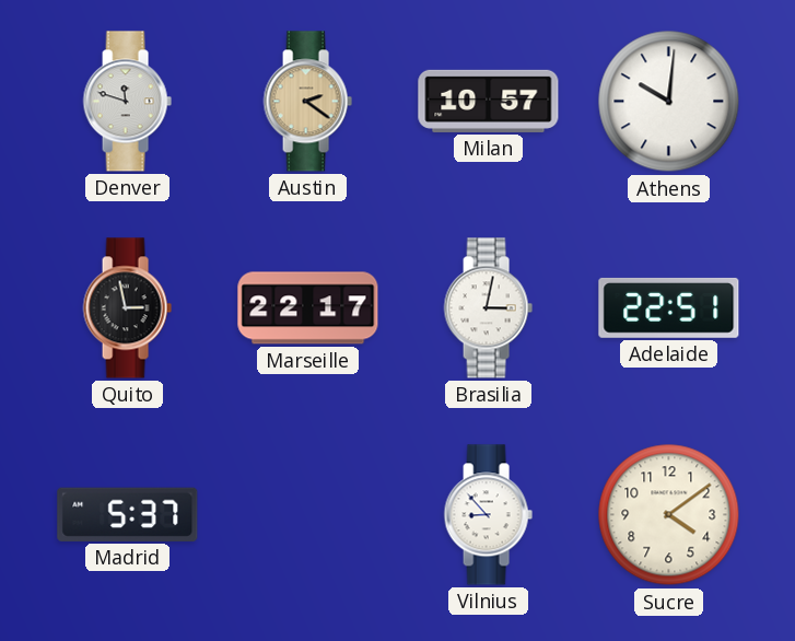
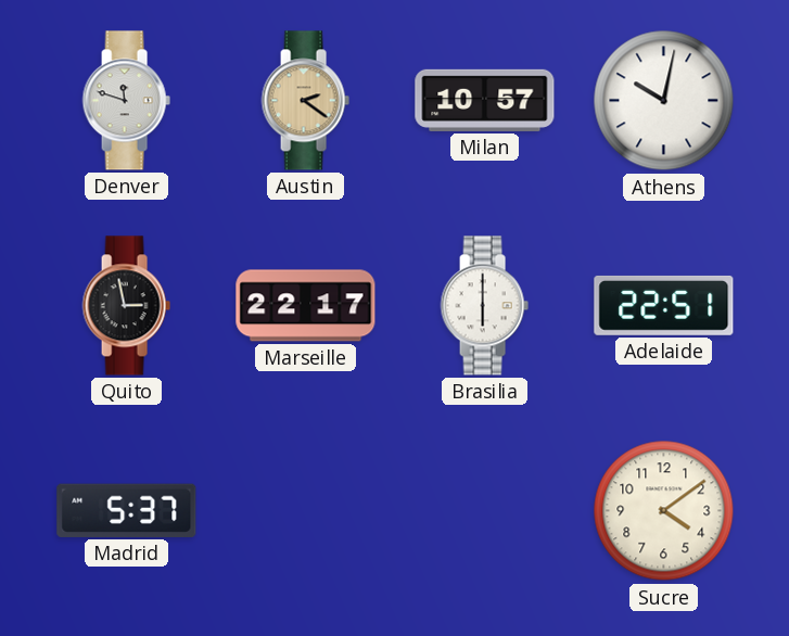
Athens: 10:01 -> 10:02 (664, 101)
Brasilia: 3:02 -> 6:00 (484, 306)
Vilnius: 8:53 -> none (488, 515)
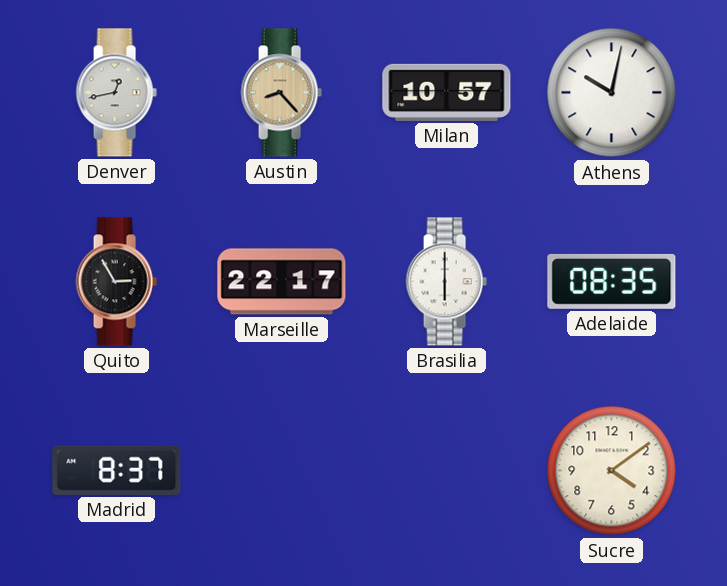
Denver: 11:48 -> 12:43 (116, 93)
Austin: 2:21 -> 8:23 (281, 93)
Quito: 2:58 -> 2:55 (116, 282)
Adelaide: 22:51 -> 08:35 (612, 281)
Madrid: 5:37 -> 8:37 (117, 470)
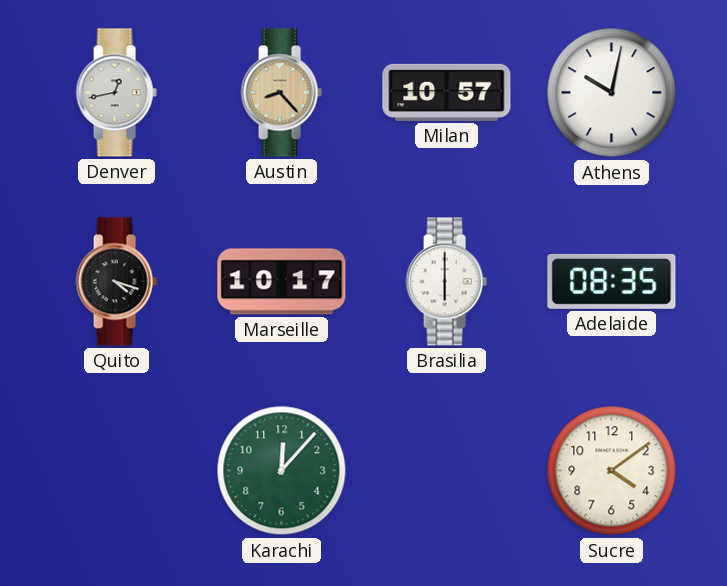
Quito: 2:55 -> 4:18 (116, 282)
Marseille: 22:17 -> 10:17 (282, 282)
Madrid: 8:37 -> none (117, 470)
Karachi: none -> 12:07 (282, 471)
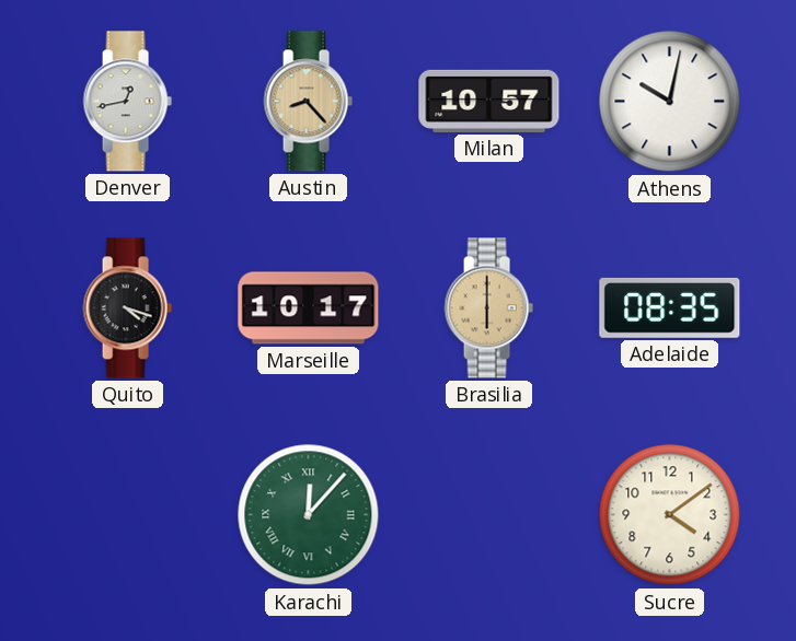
Brasilia dial: white -> champagne (488, 308)
Karachi numerals: Arabic -> Roman (309, 515)
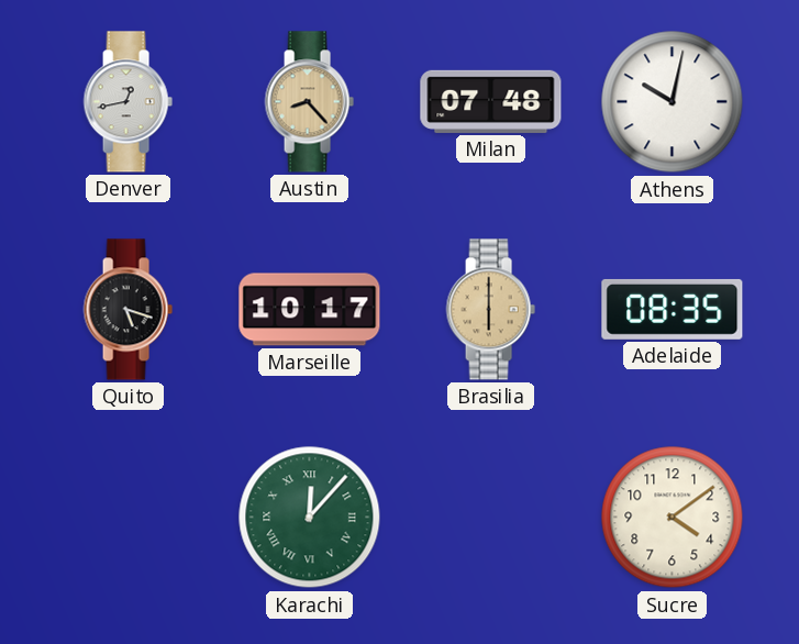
Milan: 10:57 -> 07:48 (491, 101)
Quito: 4:18 -> 5:18 (127, 310)
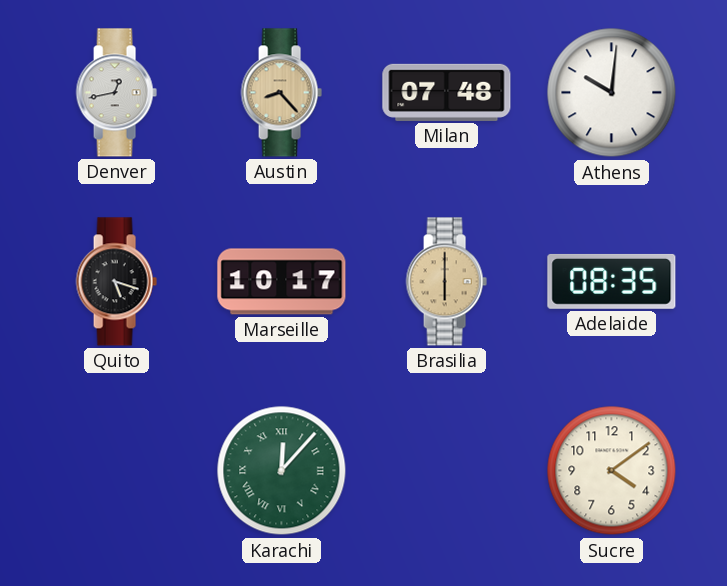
Athens: 10:02 -> 10:01 (612, 93)
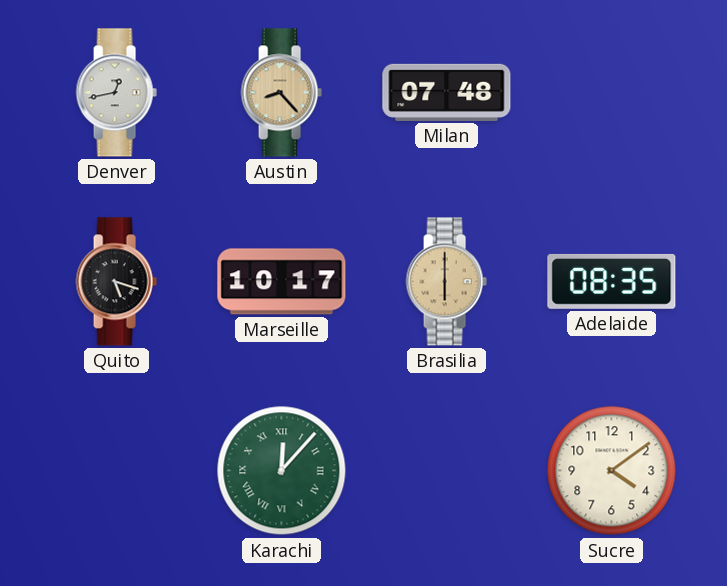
Athens: 10:01 -> none (612, 93)
